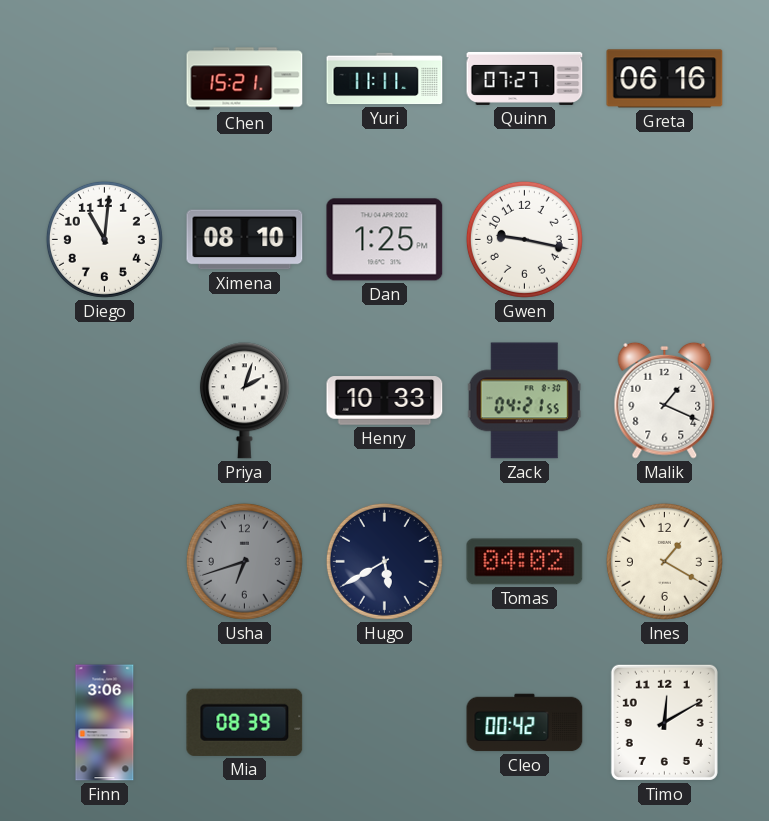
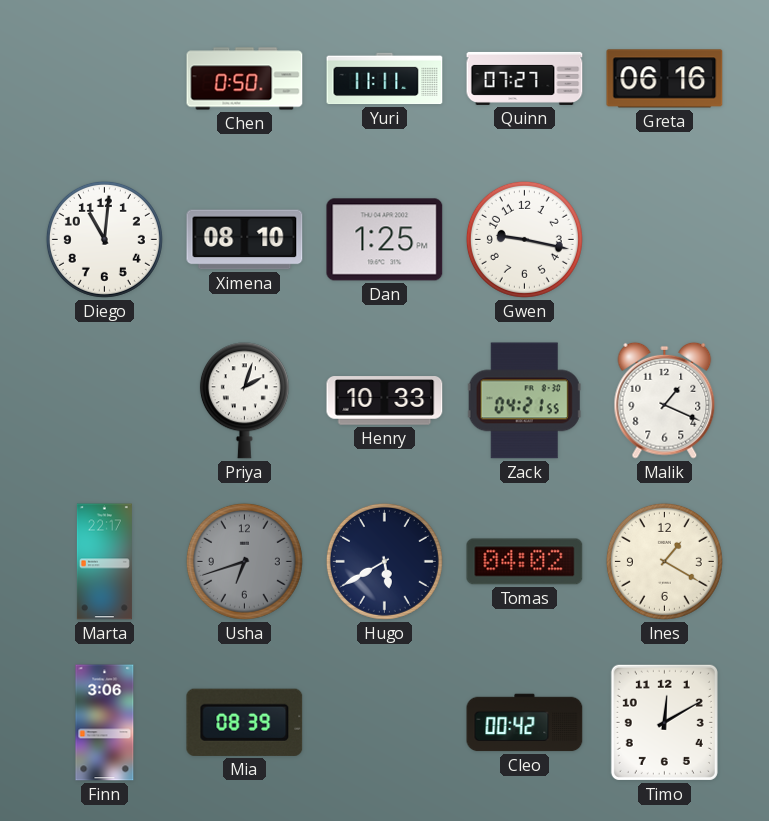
Chen: 15:21 -> 0:50 (245, 79)
Marta: none -> 22:17 (104, 562)
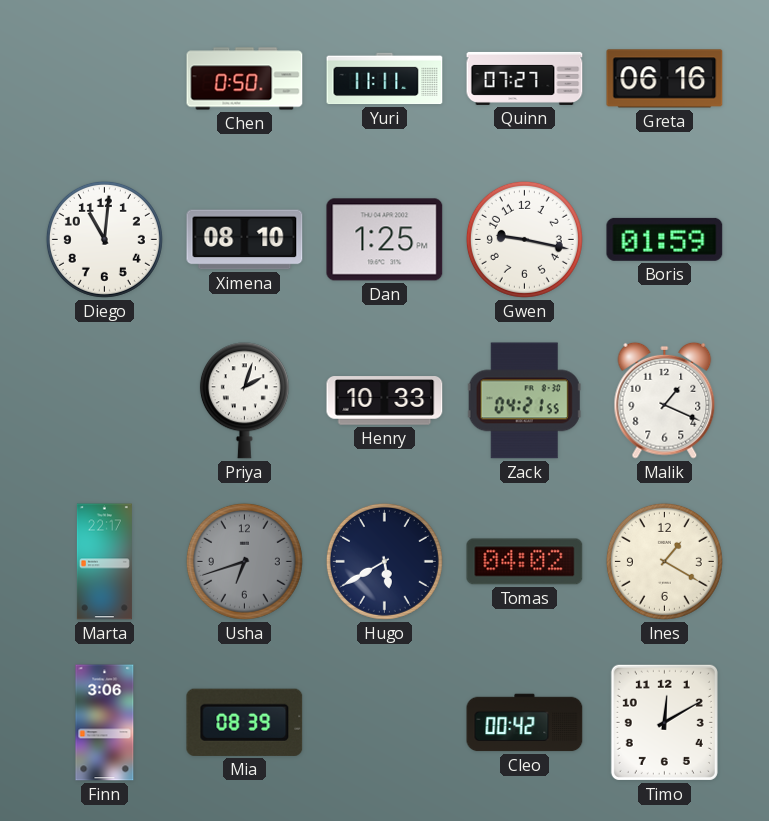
Boris: none -> 01:59 (665, 239)
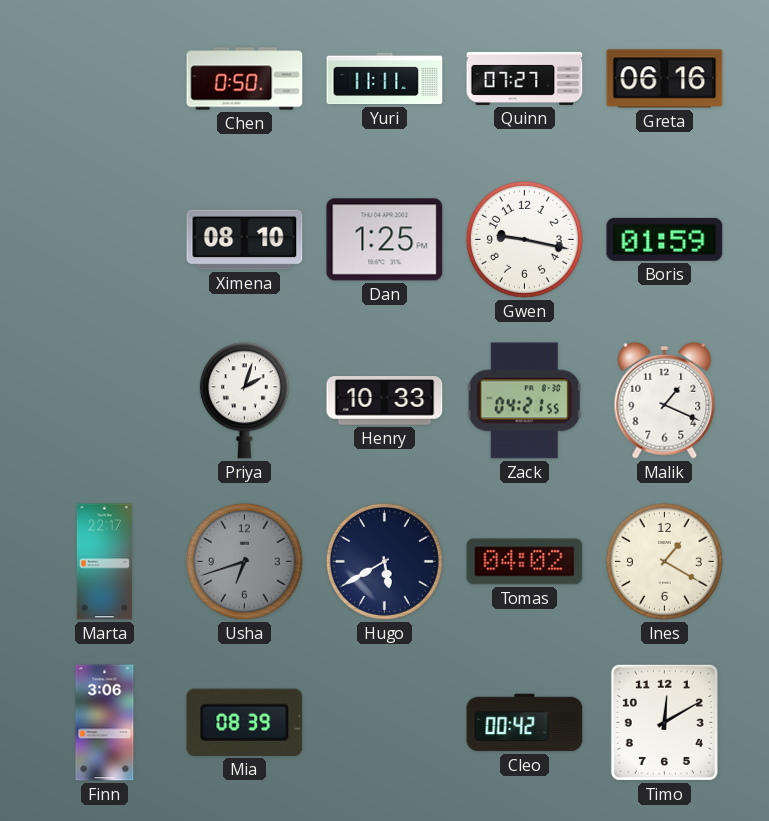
Diego: 11:01 -> none (104, 239)
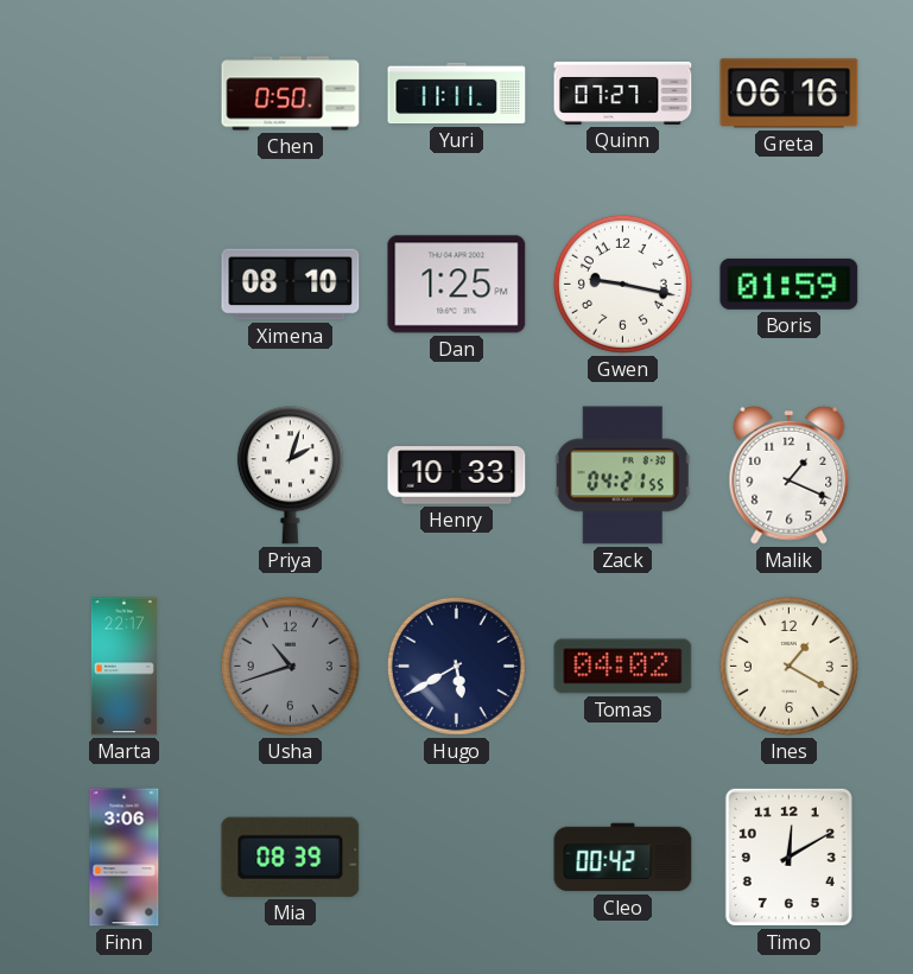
Usha: 6:42 -> 10:42 (290, 666)
